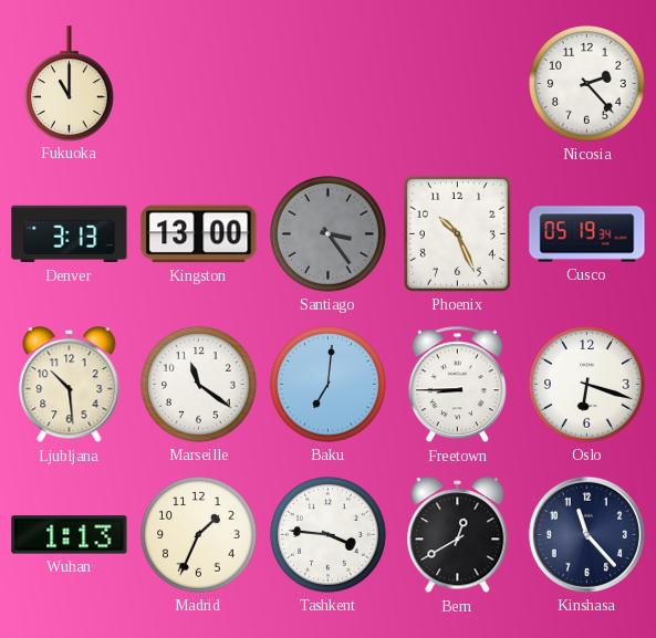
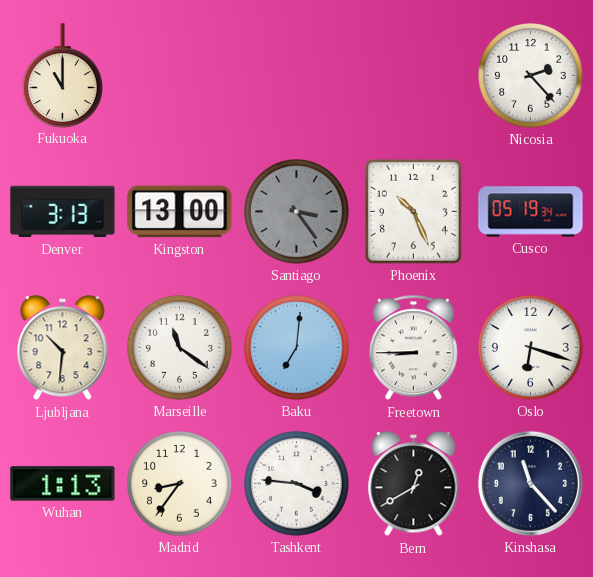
Ljubljana: 10:29 -> 10:31 (63, 348)
Madrid: 1:34 -> 8:36 (180, 484)
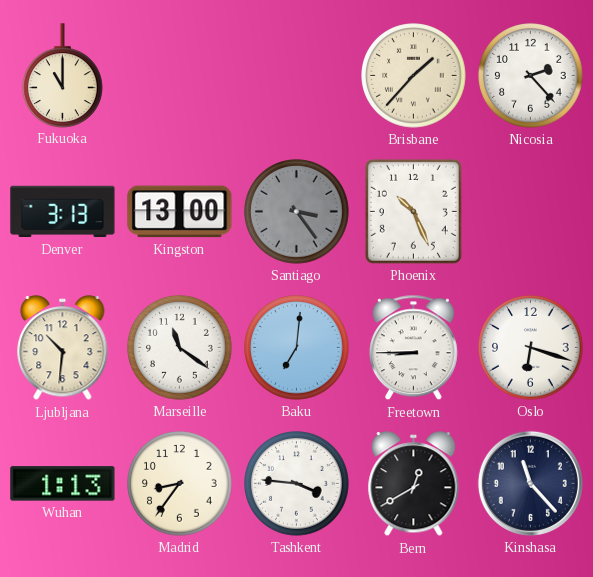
Brisbane: none -> 1:37 (414, 76)
Cusco: 05:19 -> none (531, 212)
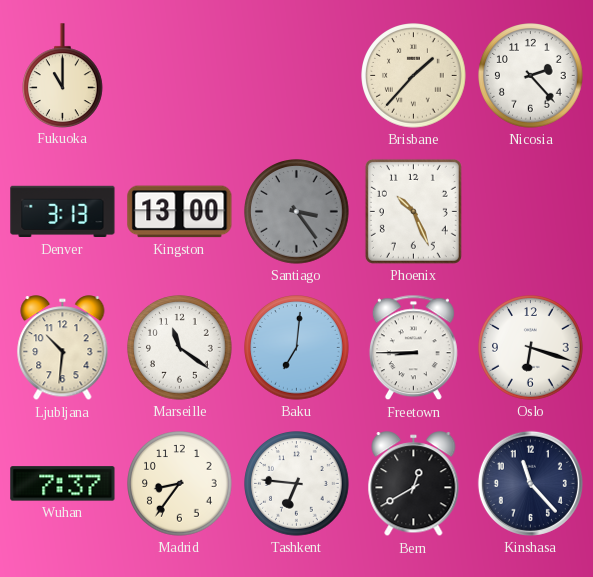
Wuhan: 1:13 -> 7:37 (63, 484)
Tashkent: 3:46 -> 6:46 (297, 484)
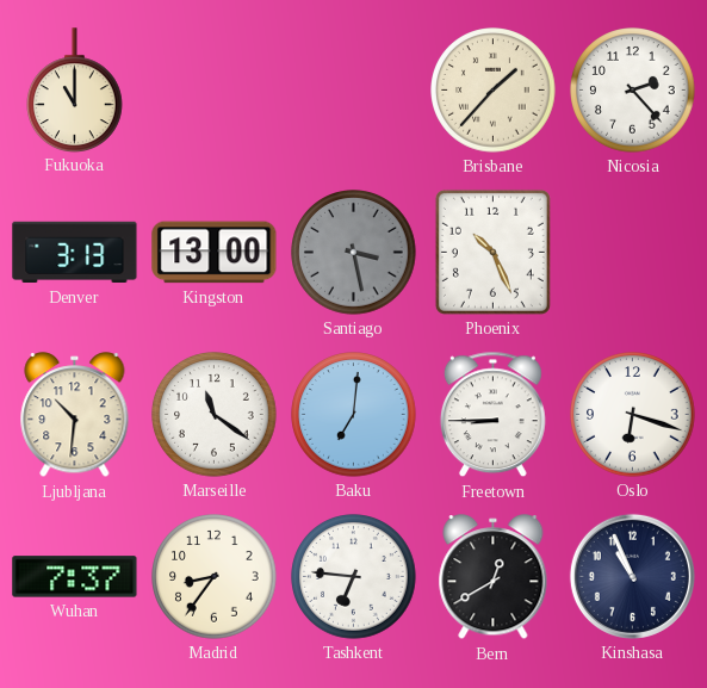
Santiago: 3:24 -> 3:28 (354, 253)
Kinshasa: 11:23 -> 10:56 (632, 576)
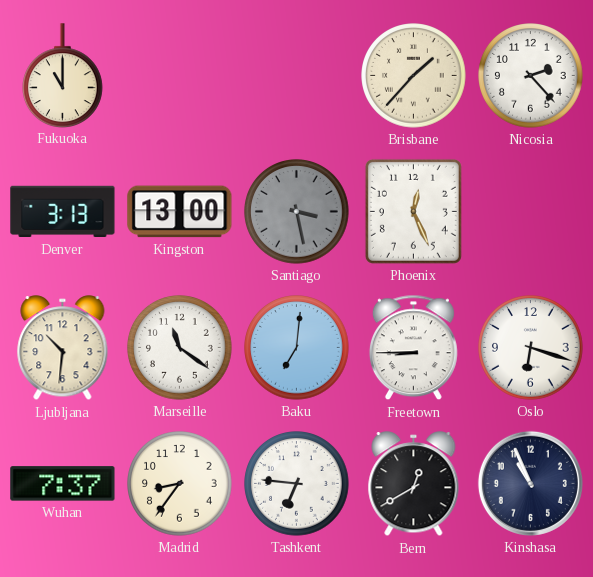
Phoenix: 10:26 -> 12:26 (413, 211)
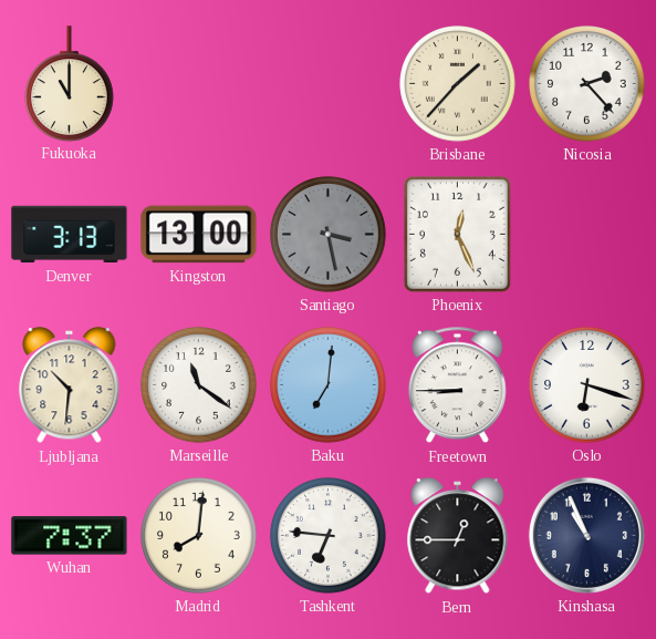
Madrid: 8:36 -> 8:01 (199, 536)
Bern: 12:40 -> 12:45 (458, 536)
